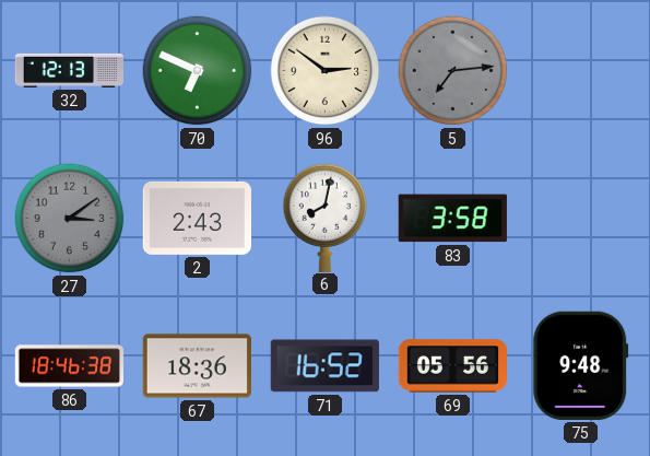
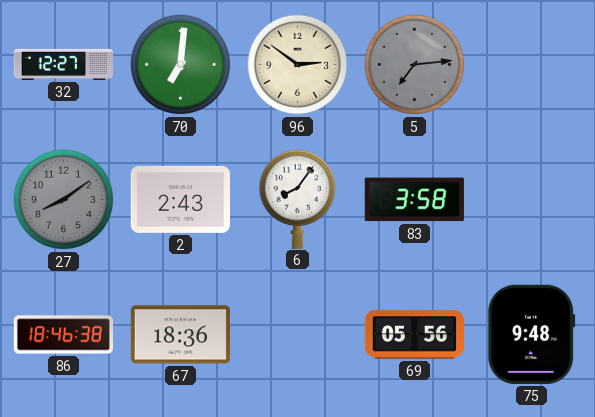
32: 12:13 -> 12:27 (63, 64)
70: 6:49 -> 7:01 (181, 65)
27: 3:09 -> 8:09 (64, 200)
6: 8:02 -> 8:06 (298, 199)
71: 16:52 -> none (324, 366)
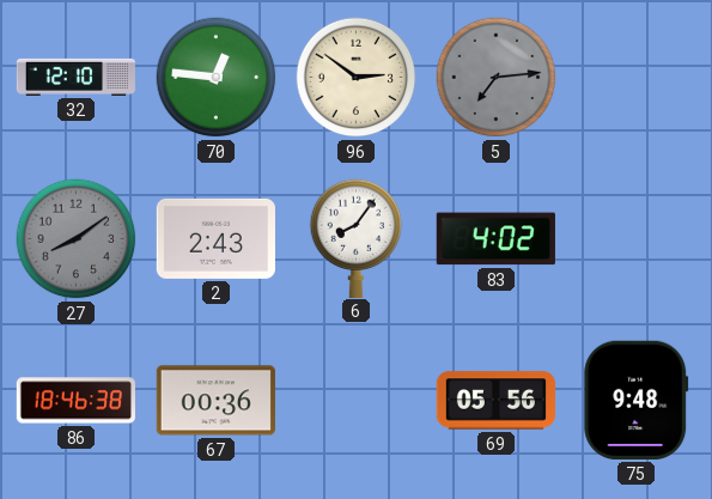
32: 12:27 -> 12:10 (75, 77)
70: 7:01 -> 12:46 (217, 78)
83: 3:58 -> 4:02 (495, 239)
67: 18:36 -> 00:36 (215, 401)
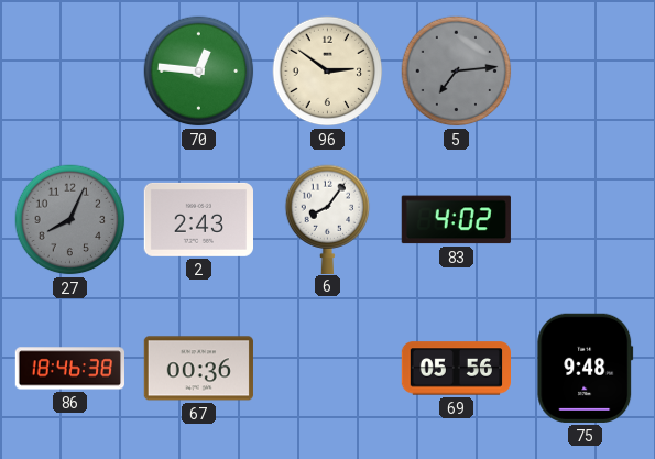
32: 12:10 -> none (75, 77)
27: 8:09 -> 8:04 (70, 220)
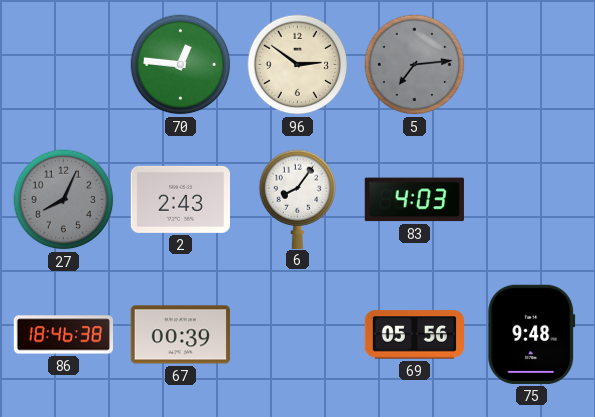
83: 4:02 -> 4:03 (414, 200)
67: 00:36 -> 00:39 (180, 335)
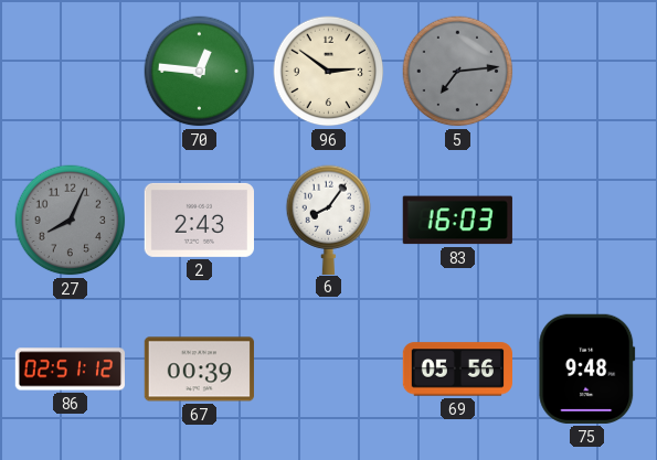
83: 4:03 -> 16:03 (457, 221)
86: 18:46 -> 02:51 (70, 370)
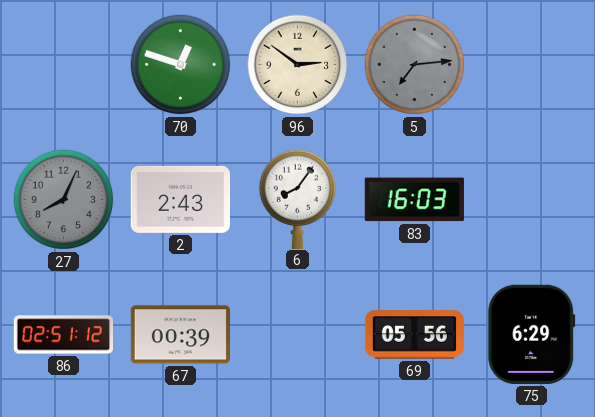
70: 12:46 -> 12:48 (181, 65)
75: 9:48 -> 6:29 (532, 334)
